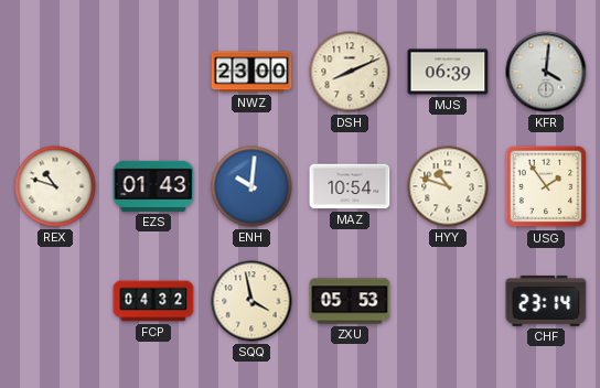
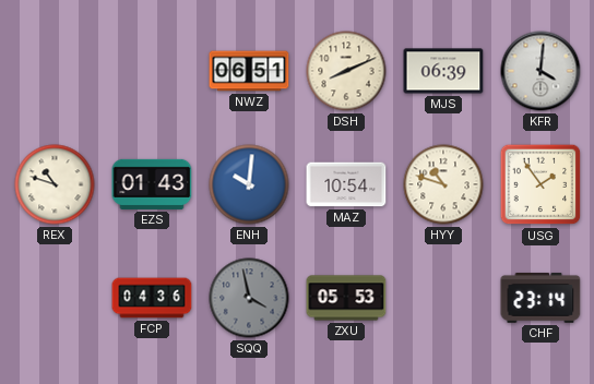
NWZ: 23:00 -> 06:51 (249, 71)
FCP: 04:32 -> 04:36 (152, 298)
SQQ dial: cream -> grey (249, 298)
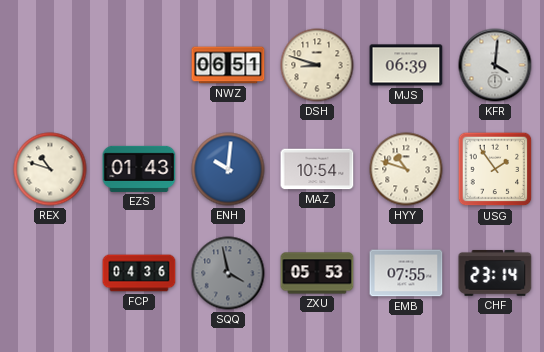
DSH: 8:11 -> 8:48 (317, 65)
EMB: none -> 07:55 (406, 273)
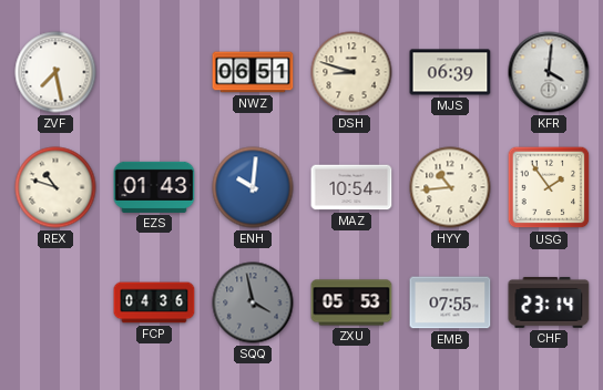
ZVF: none -> 7:28 (55, 72)
HYY: 10:48 -> 10:44 (450, 187)
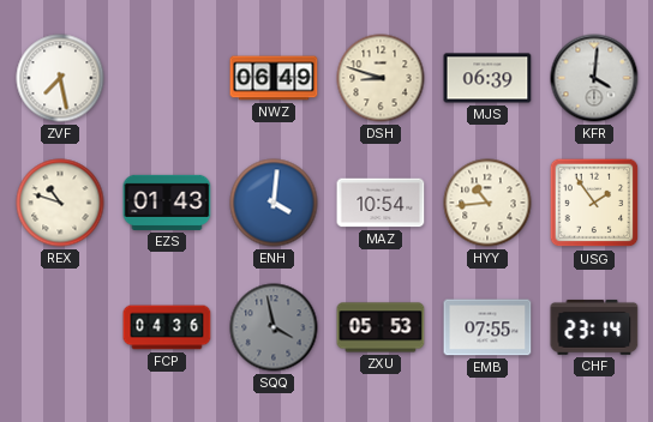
NWZ: 06:51 -> 06:49 (274, 78)
ENH: 10:01 -> 4:01 (274, 203)
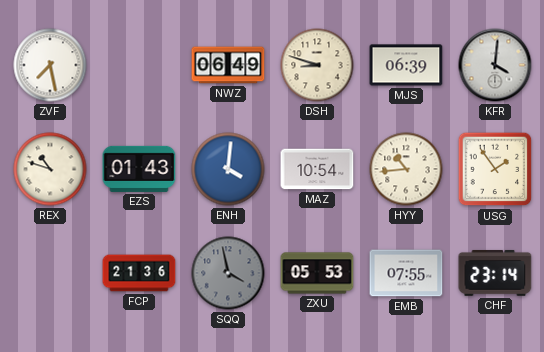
FCP: 04:36 -> 21:36 (139, 273)
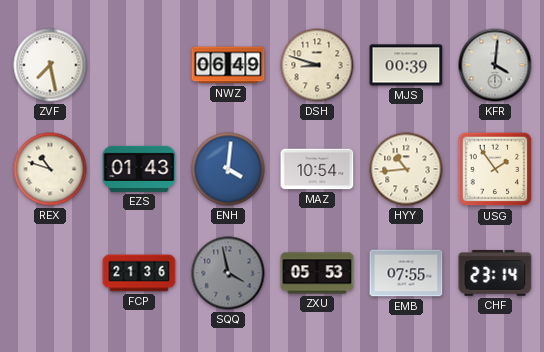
MJS: 06:39 -> 00:39 (406, 65)
